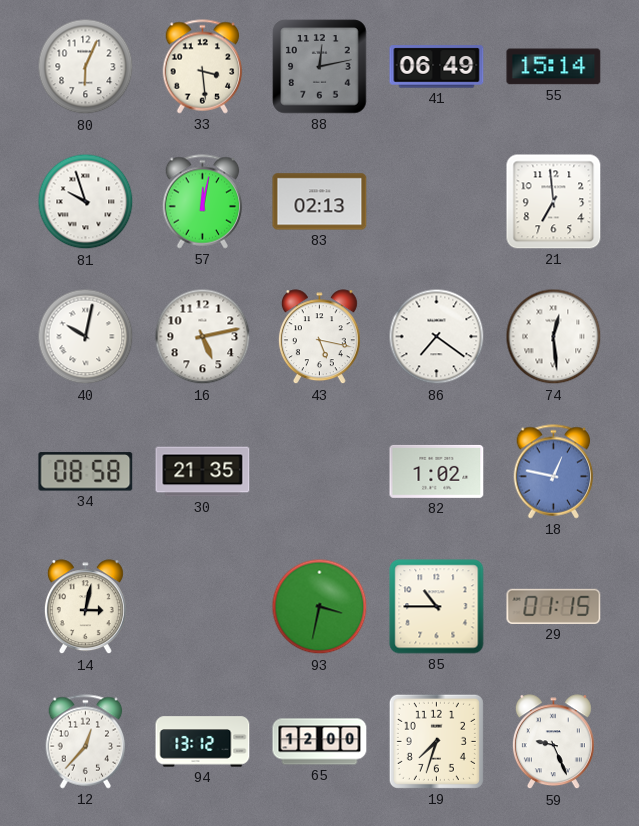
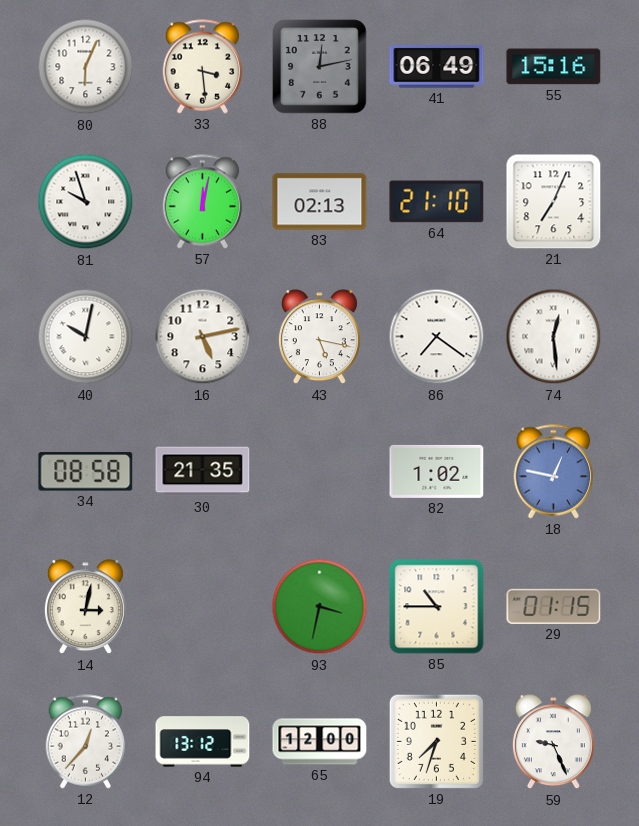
55: 15:14 -> 15:16 (554, 67)
64: none -> 21:10 (437, 202)
21: 6:59 -> 7:04 (554, 202)
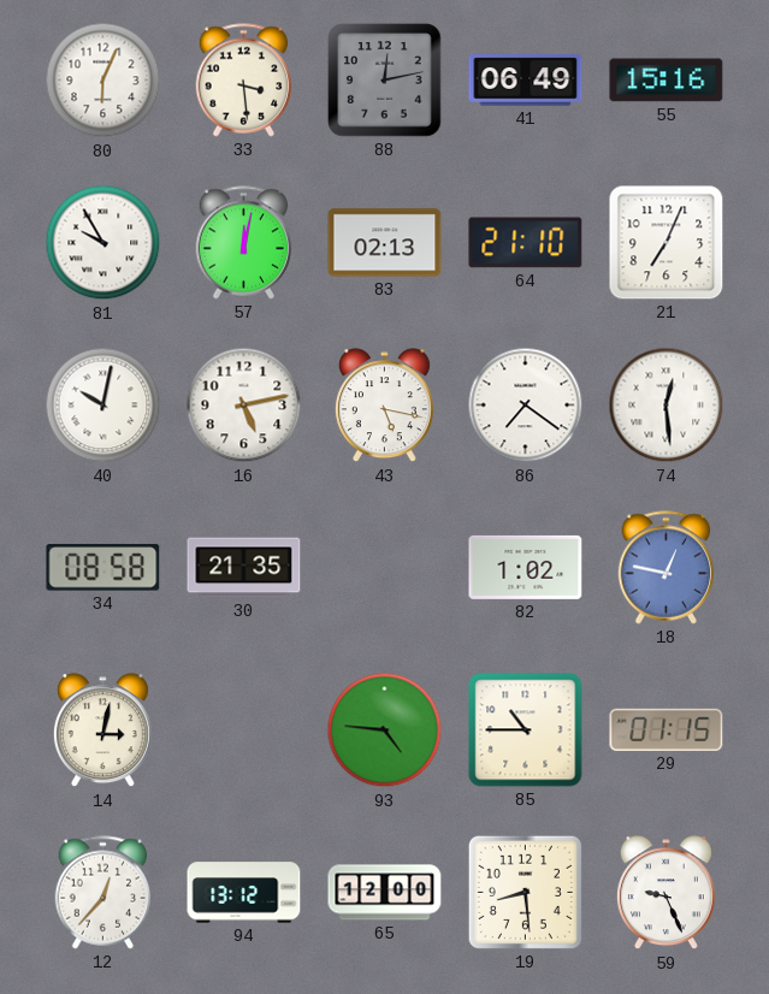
81: 9:57 -> 9:55 (103, 243)
93: 3:32 -> 4:46 (385, 730)
19: 7:33 -> 8:29 (525, 892)
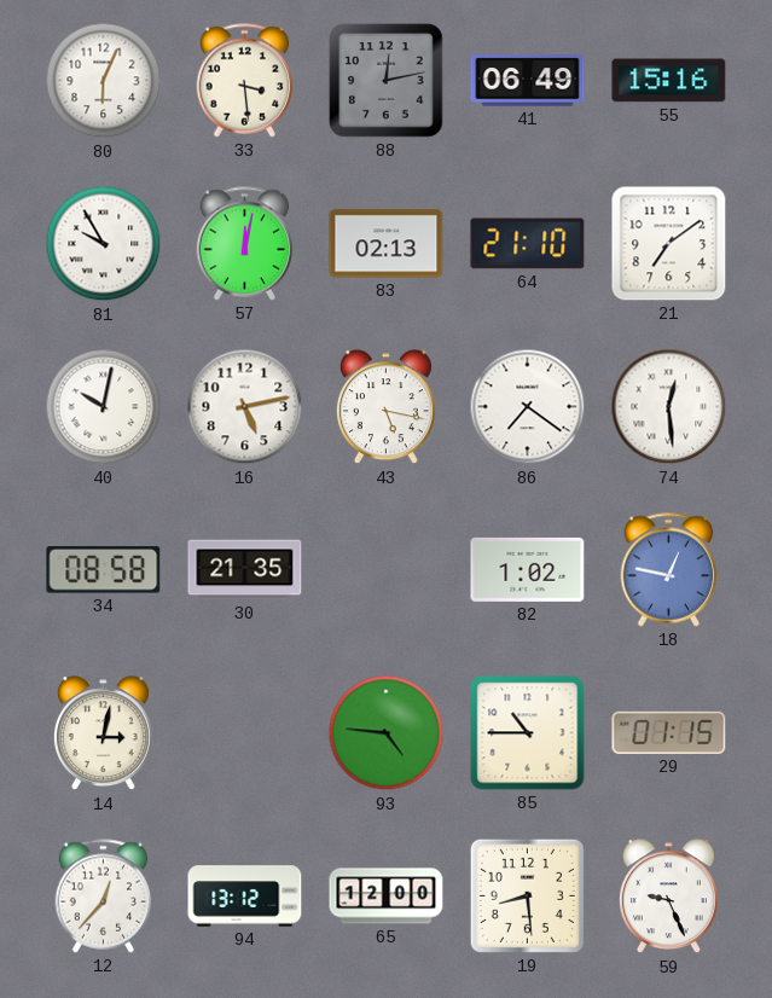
21: 7:04 -> 7:09 (669, 244)
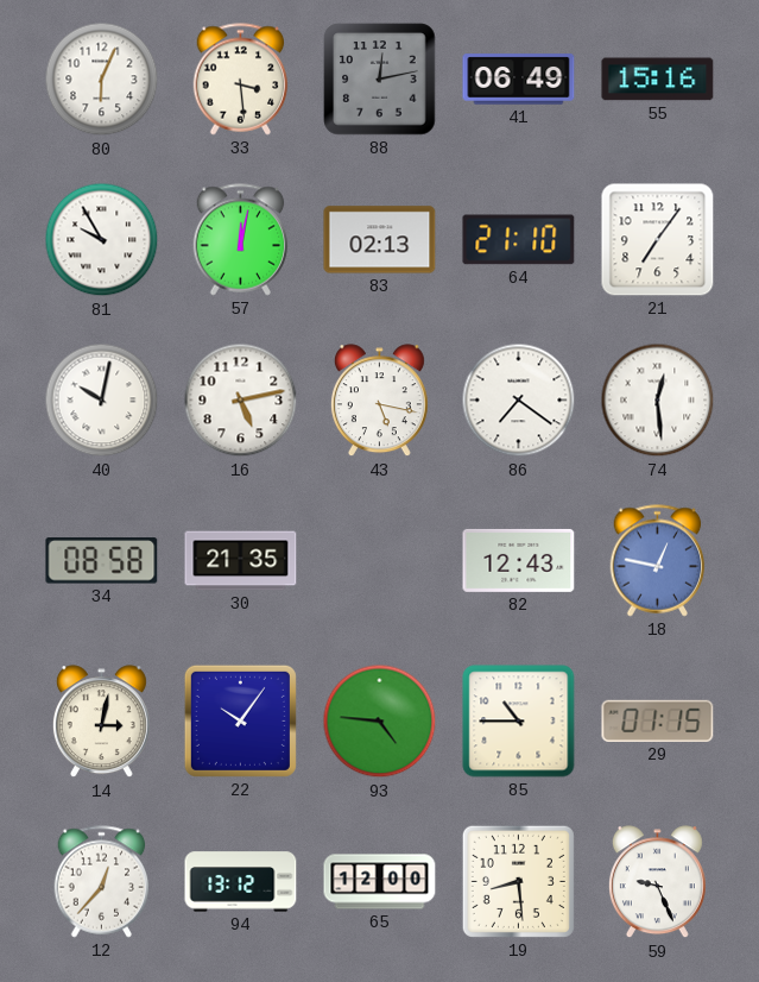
21: 7:09 -> 7:06 (658, 240)
82: 1:02 -> 12:43 (519, 560)
22: none -> 10:06 (240, 720)
